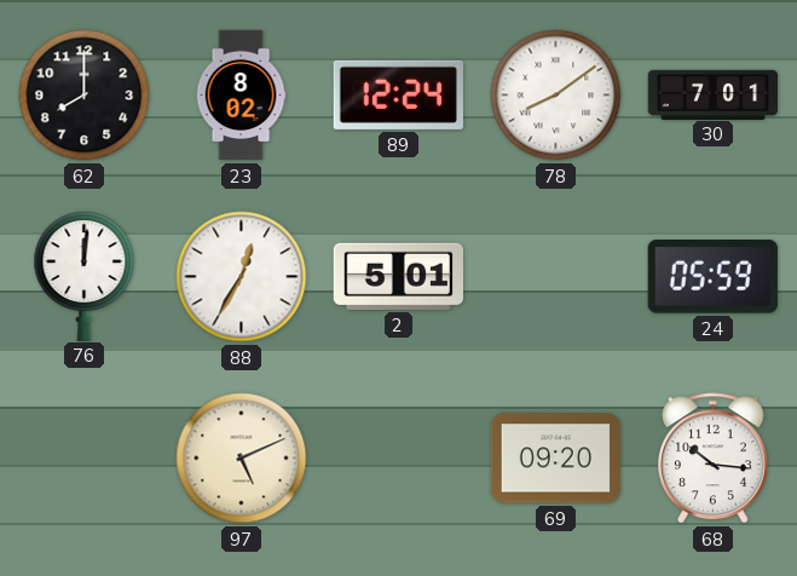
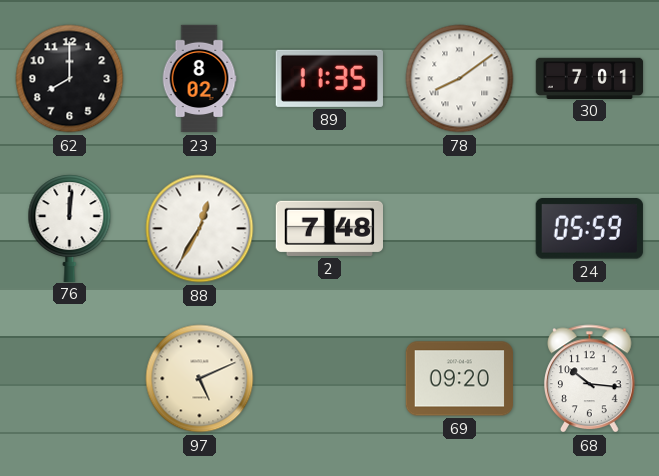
89: 12:24 -> 11:35 (329, 78)
2: 5:01 -> 7:48 (329, 228)
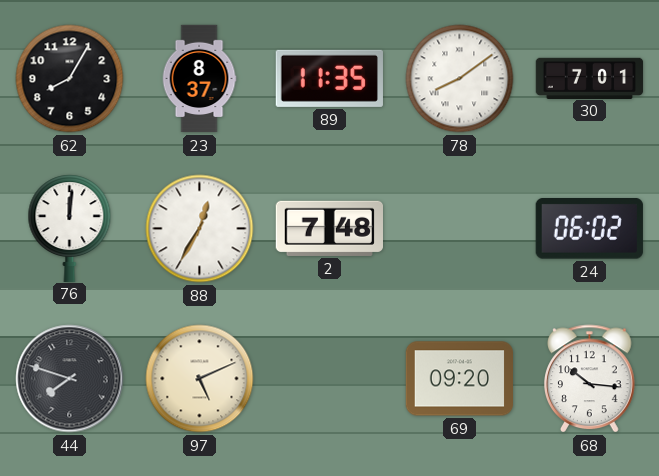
62: 8:00 -> 8:05 (70, 79)
23: 8:02 -> 8:37 (199, 79)
24: 05:59 -> 06:02 (589, 229)
44: none -> 7:48 (70, 379)
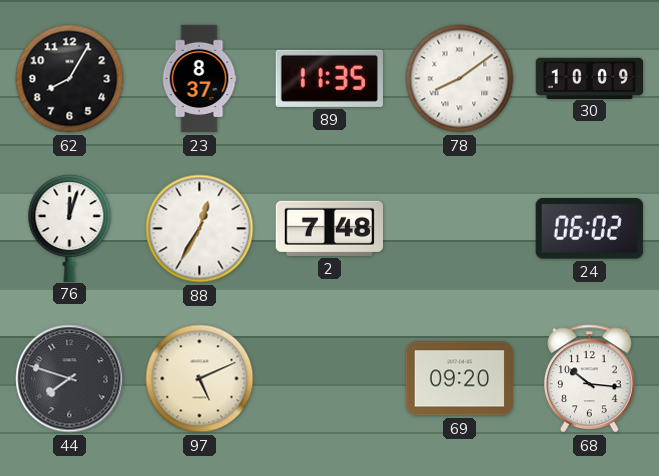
30: 7:01 -> 10:09 (590, 78)
76: 12:01 -> 12:03 (70, 228)
